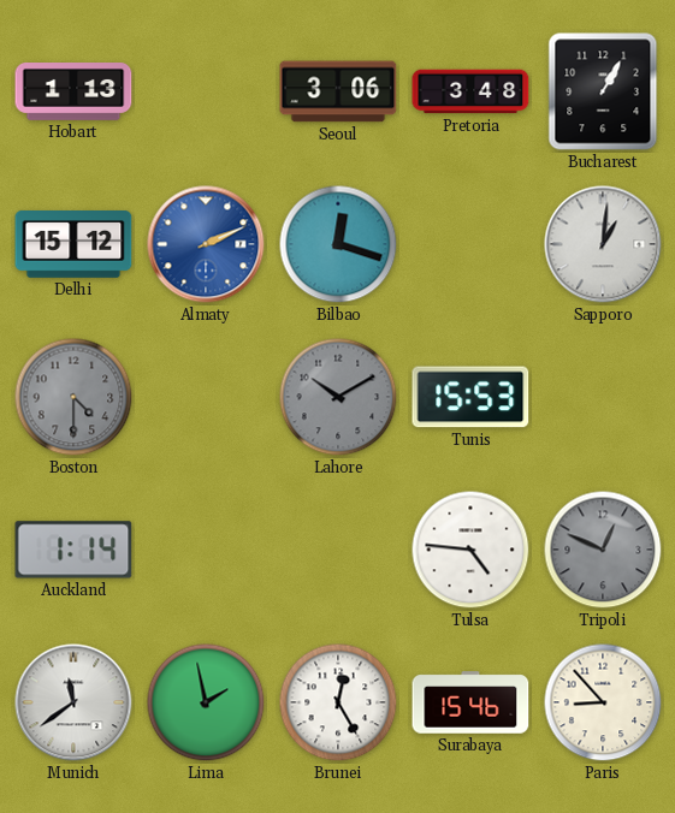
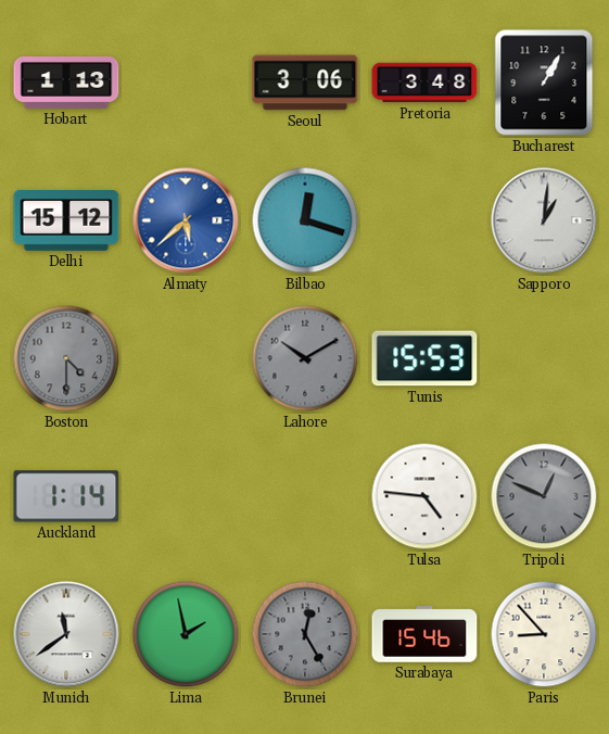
Almaty: 2:11 -> 5:38 (186, 220)
Brunei dial: white -> grey (305, 634)
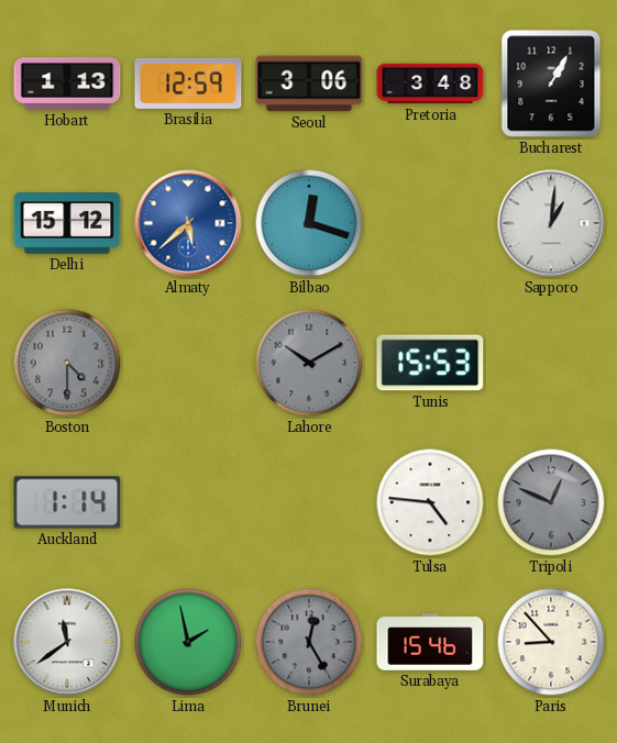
Brasilia: none -> 12:59 (188, 84)
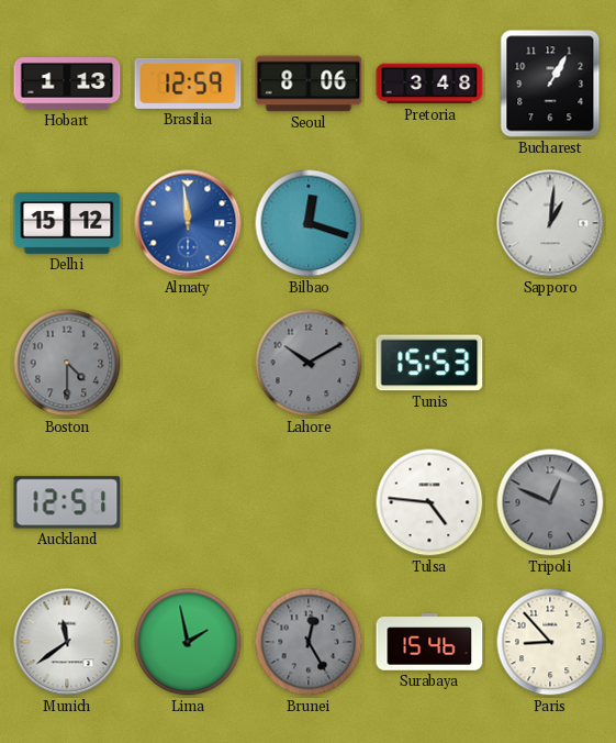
Seoul: 3:06 -> 8:06 (309, 84)
Almaty: 5:38 -> 11:59 (188, 223)
Auckland: 1:14 -> 12:51 (67, 502)
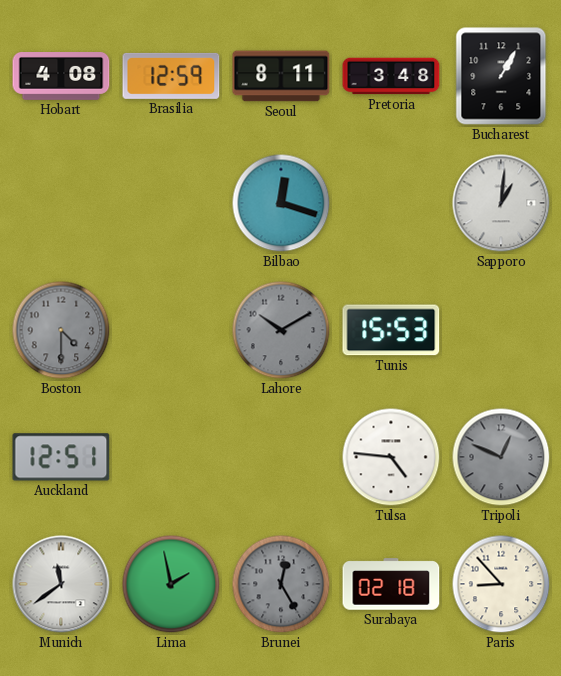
Hobart: 1:13 -> 4:08 (61, 77)
Seoul: 8:06 -> 8:11 (281, 76)
Delhi: 15:12 -> none (67, 224)
Almaty: 11:59 -> none (188, 223)
Surabaya: 15:46 -> 02:18 (391, 584)
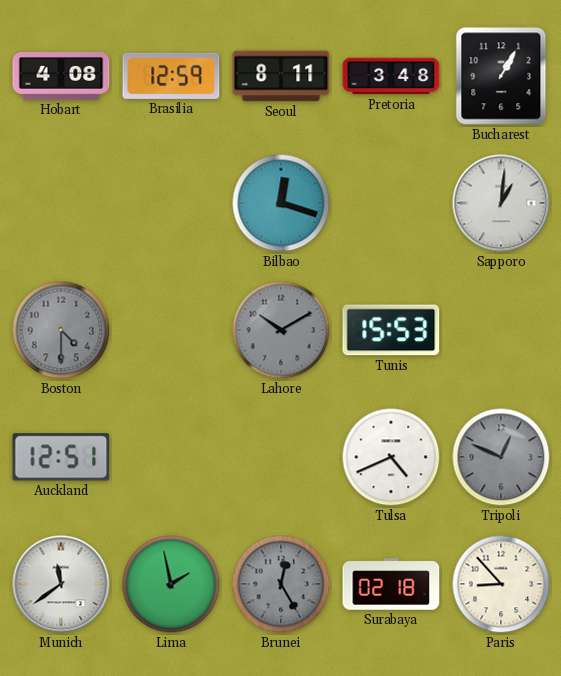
Tulsa: 4:46 -> 4:41 (391, 457)
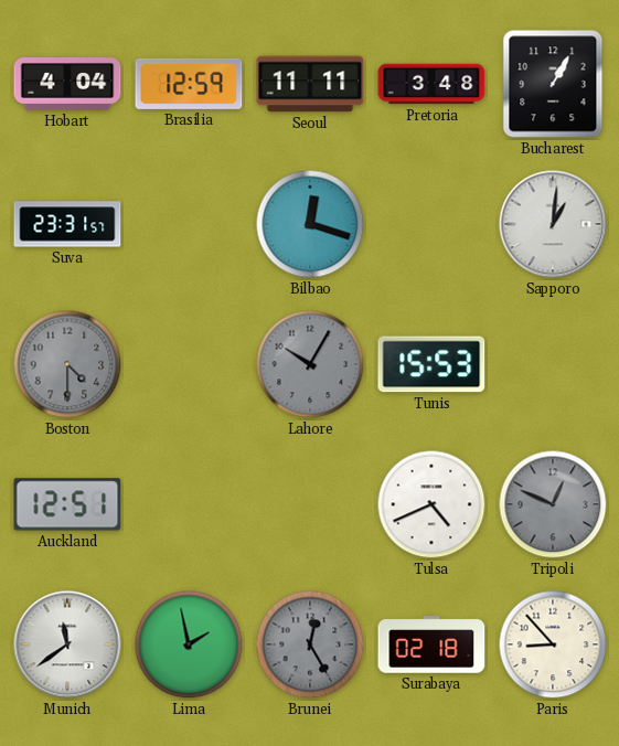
Hobart: 4:08 -> 4:04 (67, 85)
Seoul: 8:11 -> 11:11 (310, 84)
Suva: none -> 23:31 (67, 224)
Lahore: 10:10 -> 10:05 (310, 364)
